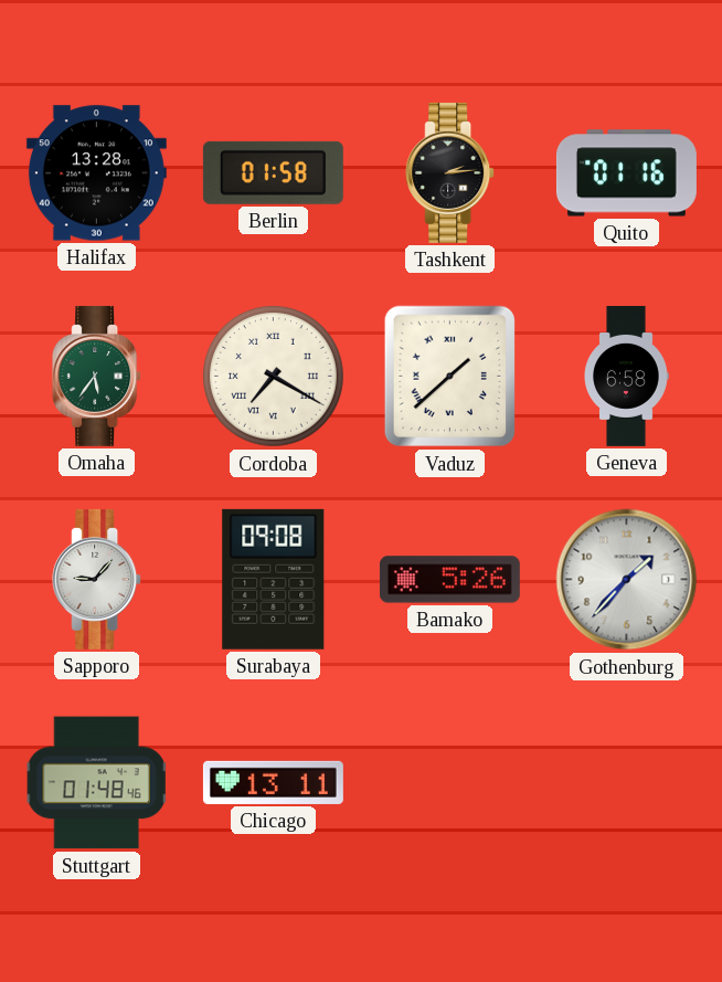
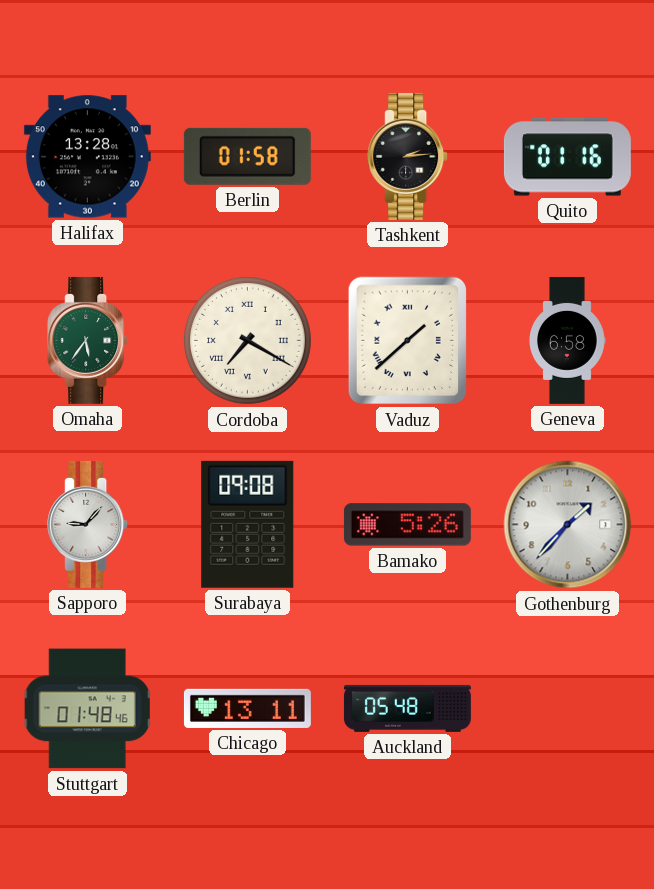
Auckland: none -> 05:48 (407, 708)
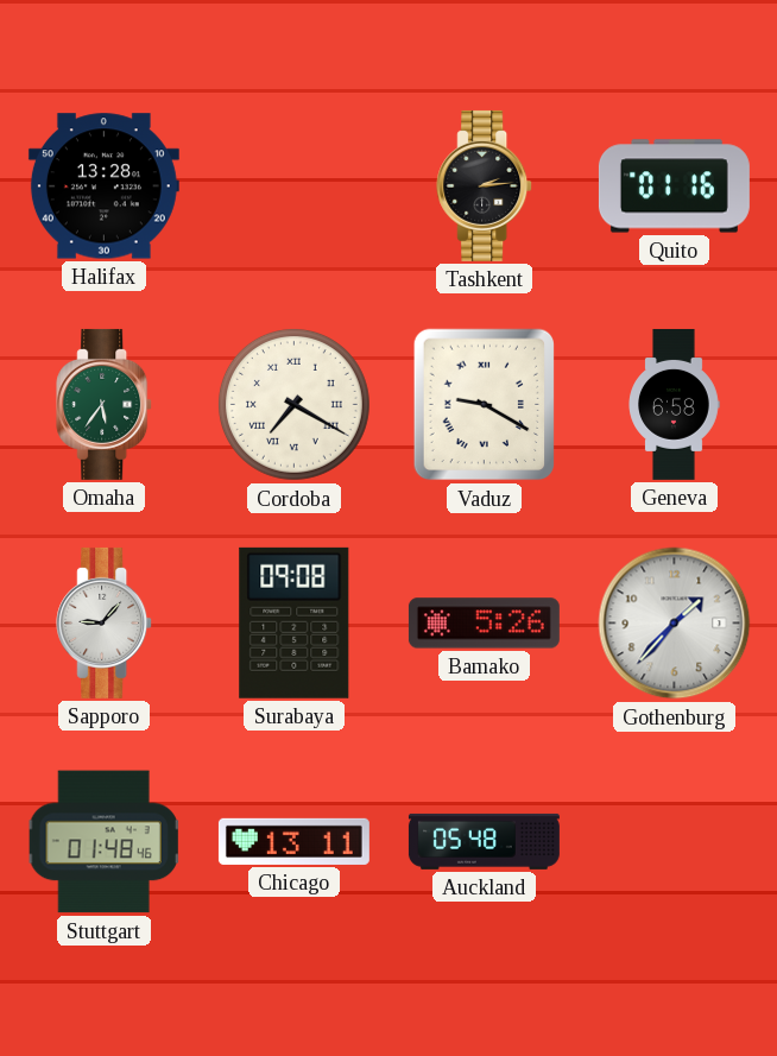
Berlin: 01:58 -> none (247, 156)
Vaduz: 1:38 -> 9:20 (485, 405)
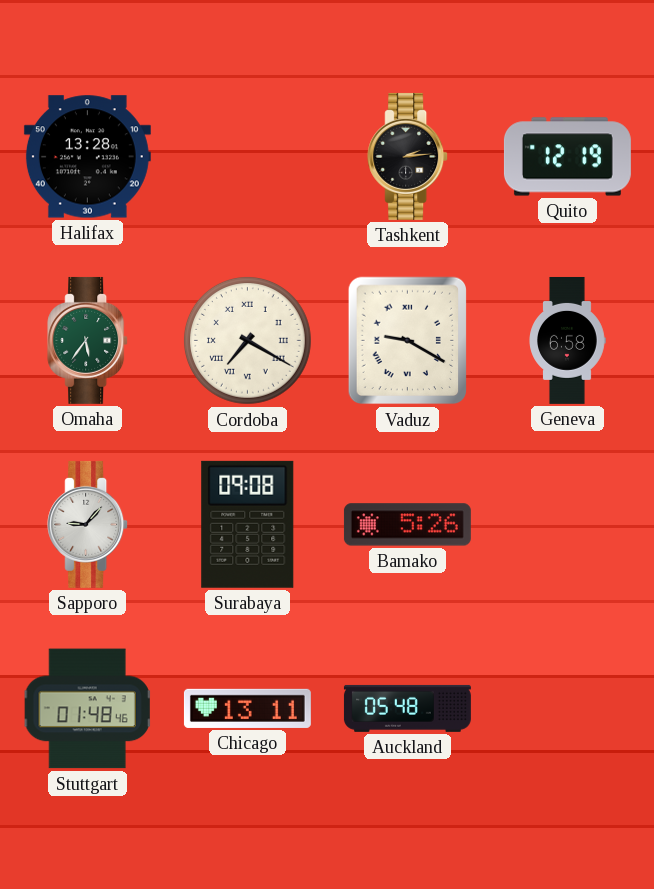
Quito: 01:16 -> 12:19 (567, 157)
Gothenburg: 1:37 -> none (675, 624)
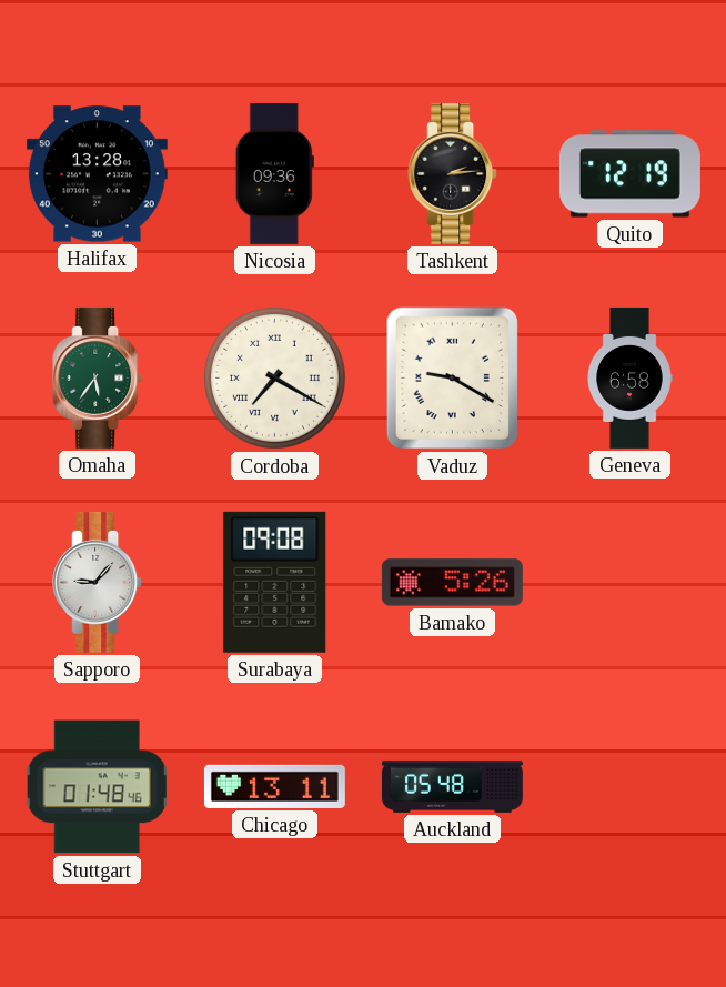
Nicosia: none -> 09:36 (274, 173)
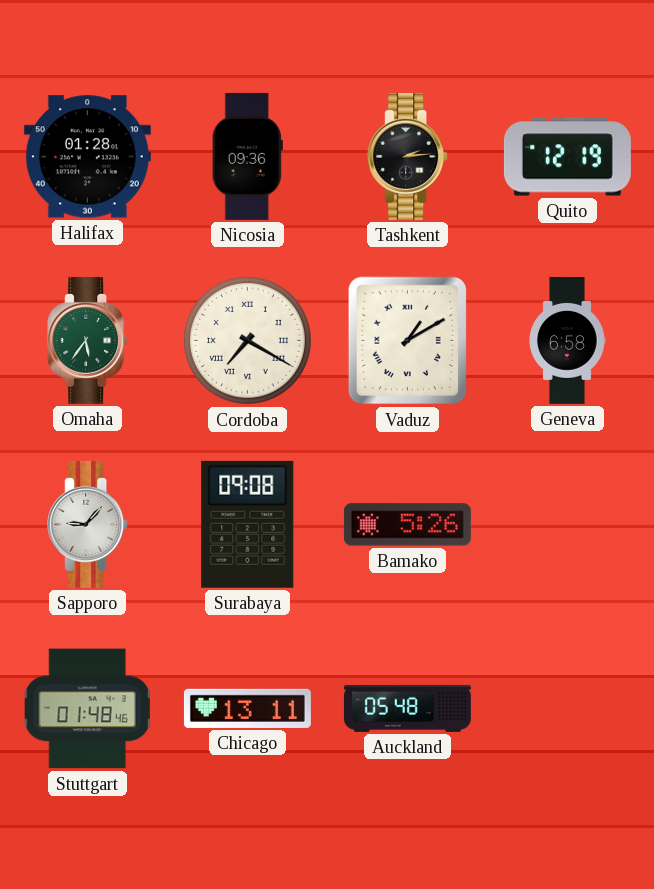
Halifax: 13:28 -> 01:28 (87, 157)
Vaduz: 9:20 -> 1:10 (408, 341)
